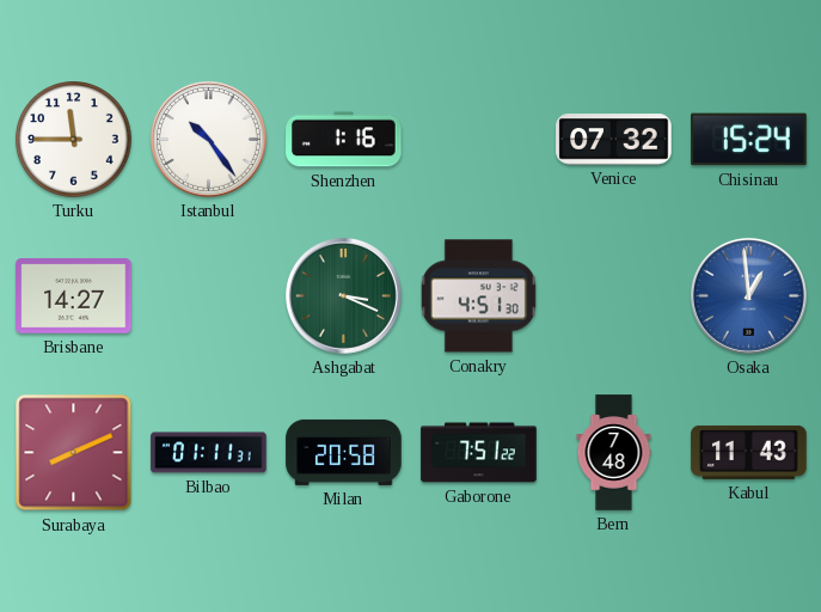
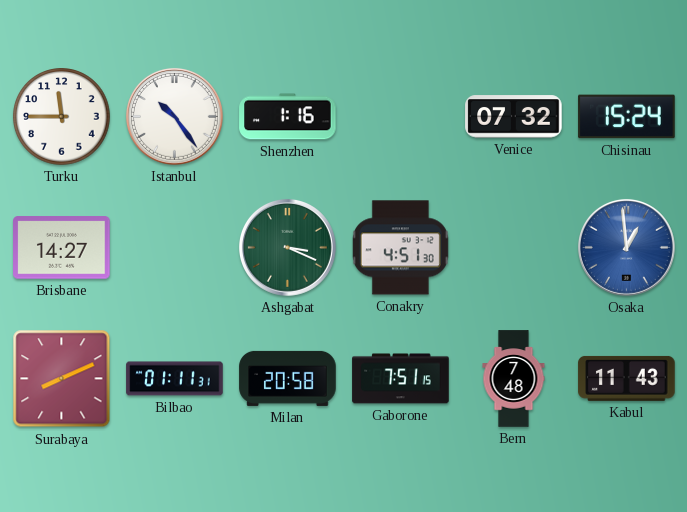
Gaborone: 7:51:22 -> 7:51:15 (401, 379)
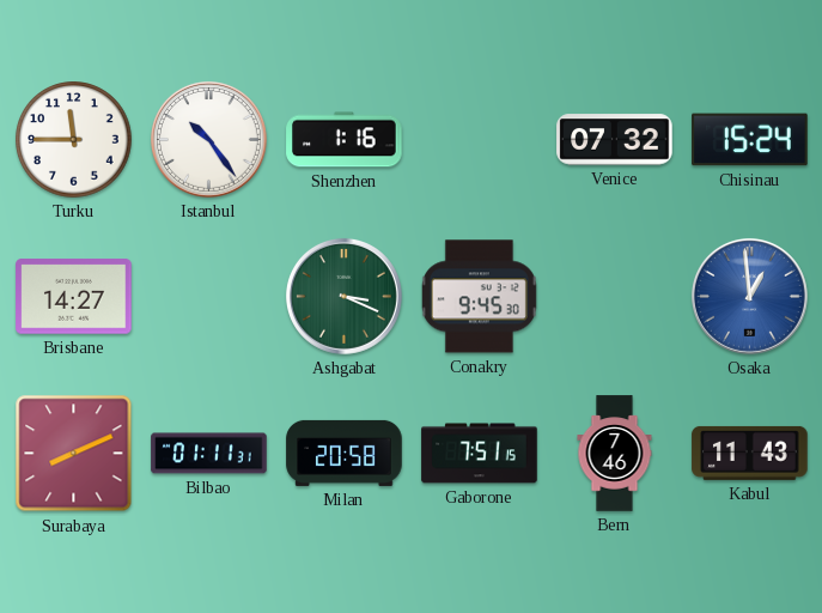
Conakry: 4:51 -> 9:45 (479, 297)
Bern: 7:48 -> 7:46 (615, 454)
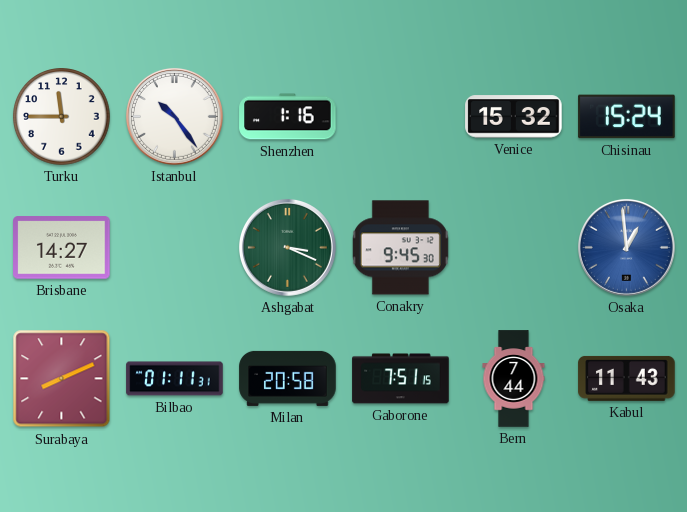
Venice: 07:32 -> 15:32 (514, 117)
Bern: 7:46 -> 7:44 (514, 379)
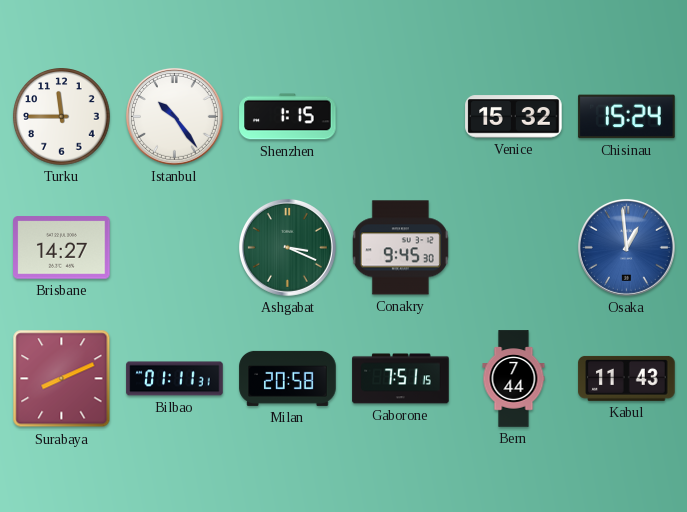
Shenzhen: 1:16 -> 1:15 (288, 117)
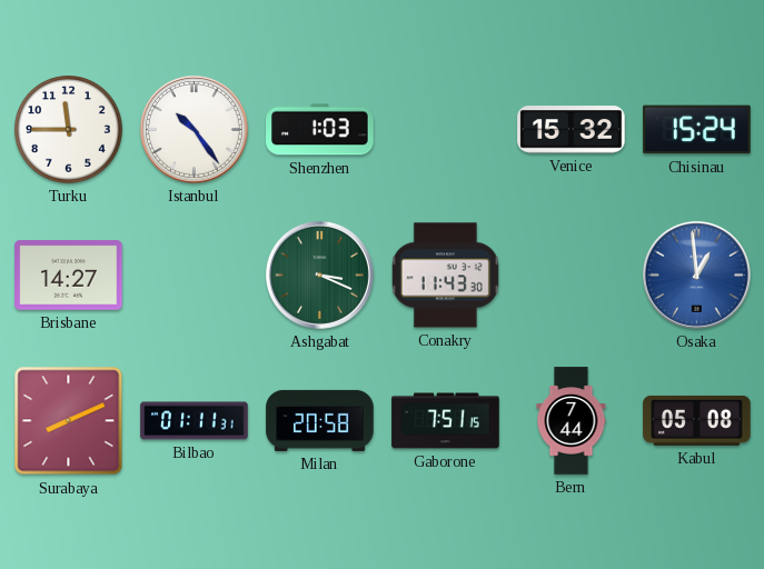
Shenzhen: 1:15 -> 1:03 (320, 130)
Conakry: 9:45 -> 11:43 (445, 276)
Kabul: 11:43 -> 05:08 (697, 420)
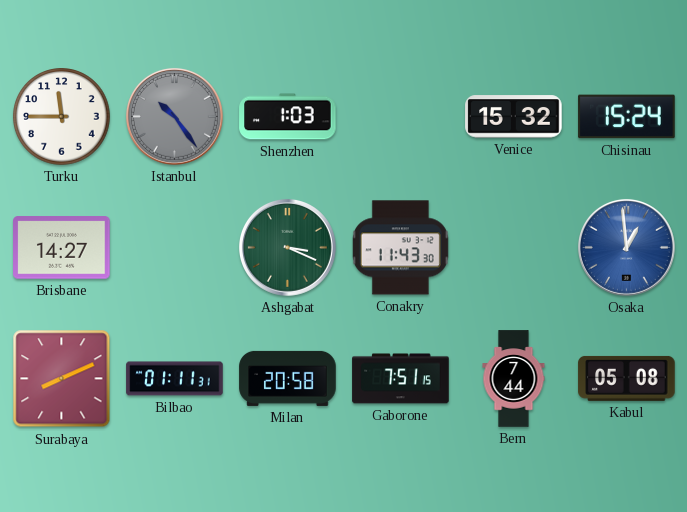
Istanbul dial: white -> grey (174, 116)
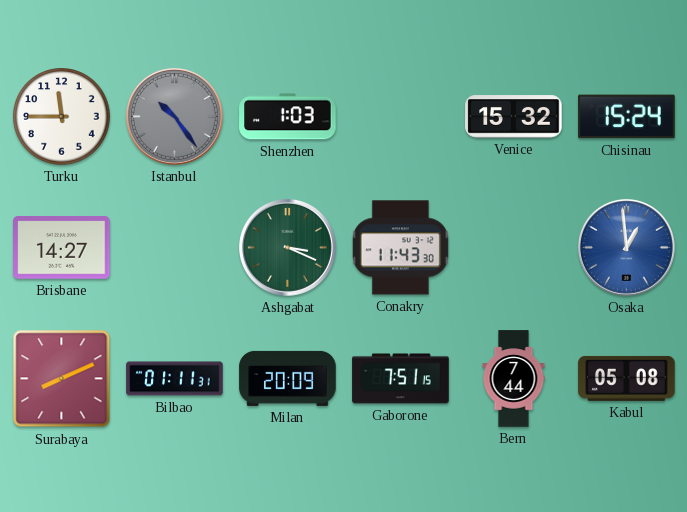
Milan: 20:58 -> 20:09 (288, 378)
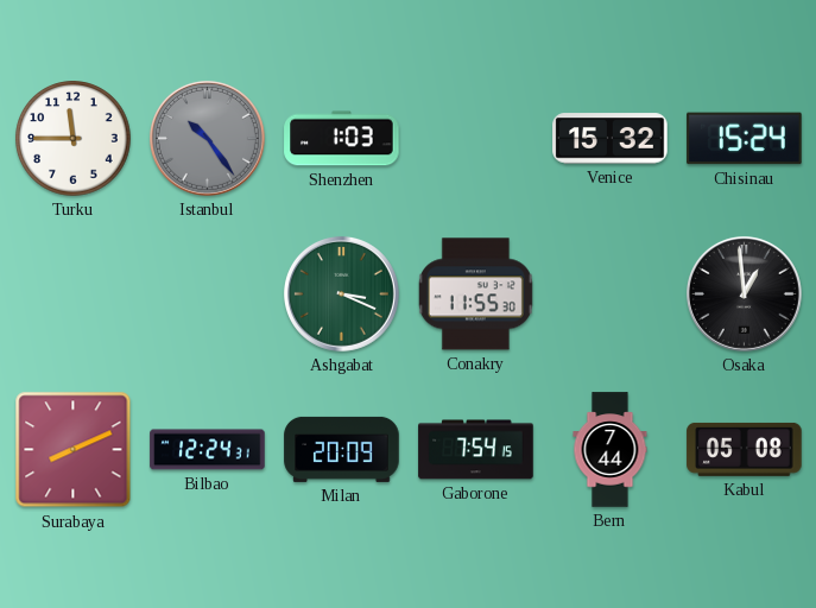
Brisbane: 14:27 -> none (62, 248)
Conakry: 11:43 -> 11:55 (475, 294)
Osaka dial: blue -> black (744, 293)
Bilbao: 01:11 -> 12:24 (208, 450)
Gaborone: 7:51 -> 7:54 (476, 450)
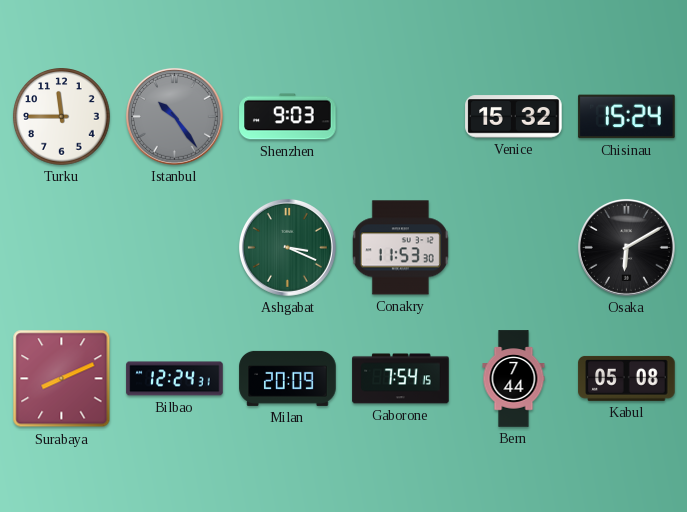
Shenzhen: 1:03 -> 9:03 (288, 117)
Conakry: 11:55 -> 11:53 (400, 248)
Osaka: 12:59 -> 6:10 (626, 247)
